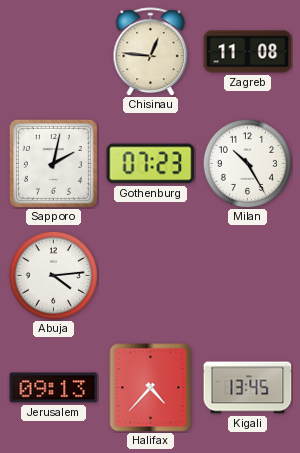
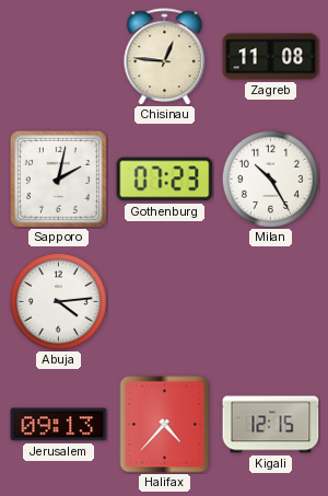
Kigali: 13:45 -> 12:15 (271, 425)
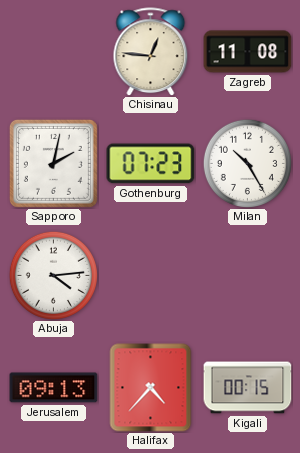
Kigali: 12:15 -> 00:15 (248, 388)
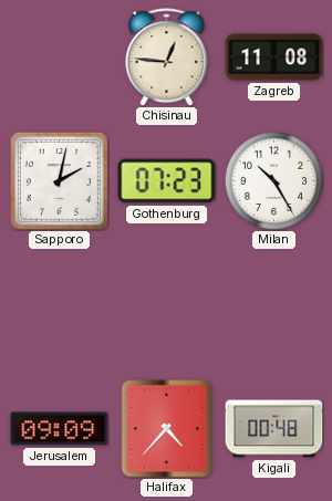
Abuja: 4:14 -> none (53, 275)
Jerusalem: 09:13 -> 09:09 (60, 429)
Kigali: 00:15 -> 00:48 (274, 429)
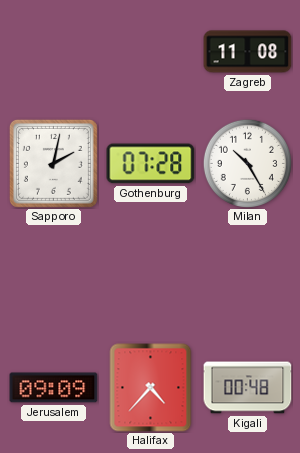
Chisinau: 12:46 -> none (167, 58)
Gothenburg: 07:23 -> 07:28 (151, 164)
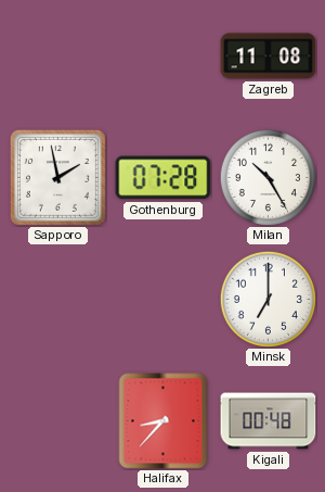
Sapporo: 2:02 -> 1:58 (57, 177)
Minsk: none -> 7:00 (268, 299)
Jerusalem: 09:09 -> none (54, 388)
Halifax: 4:37 -> 8:37 (164, 421)
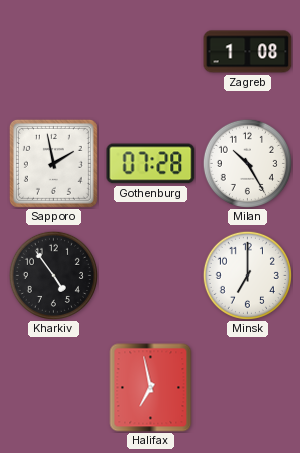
Zagreb: 11:08 -> 1:08 (248, 52)
Kharkiv: none -> 4:54 (53, 275)
Halifax: 8:37 -> 6:58 (151, 388)
Kigali: 00:48 -> none (269, 421)
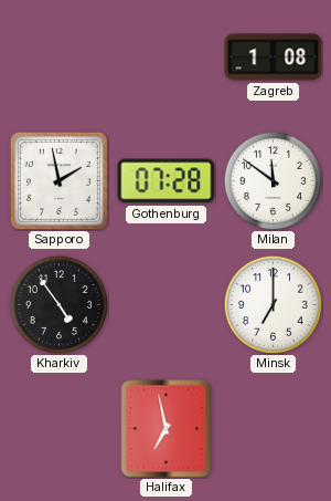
Milan: 10:25 -> 11:51 (273, 180)
